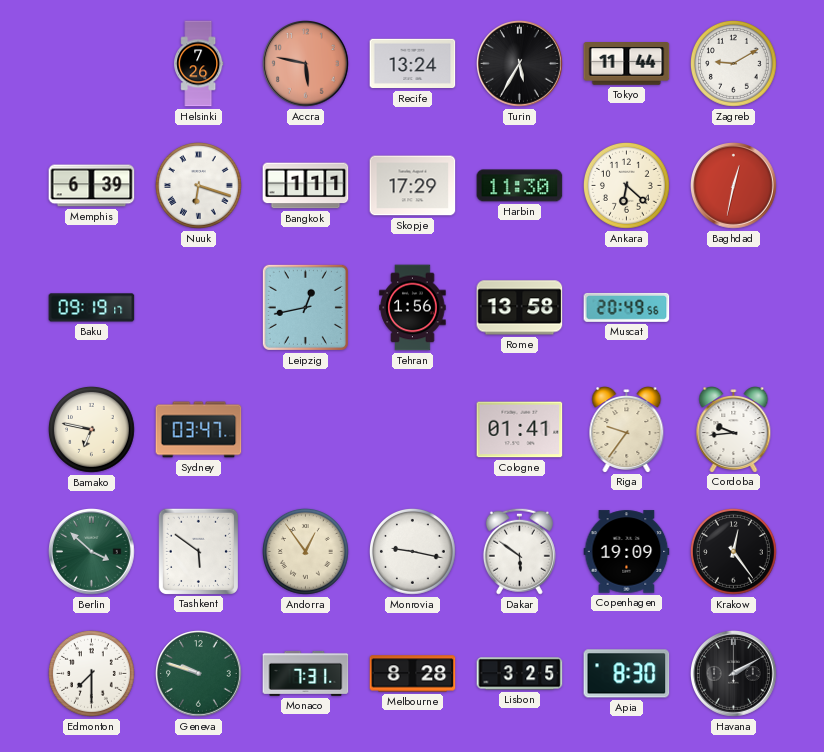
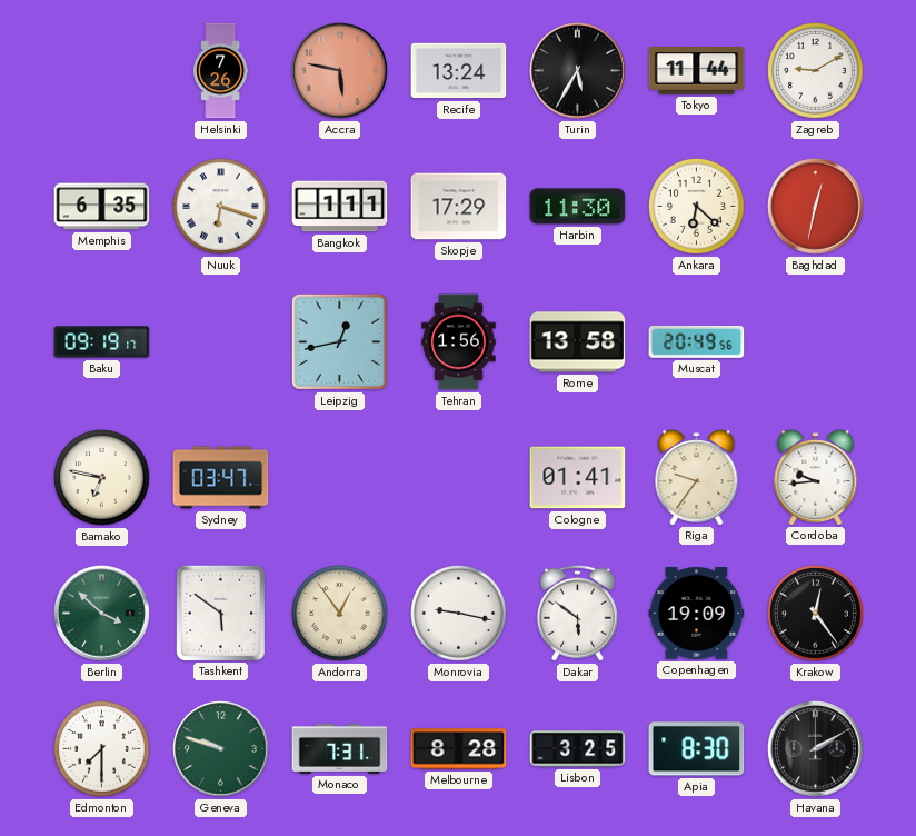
Memphis: 6:39 -> 6:35 (102, 207)
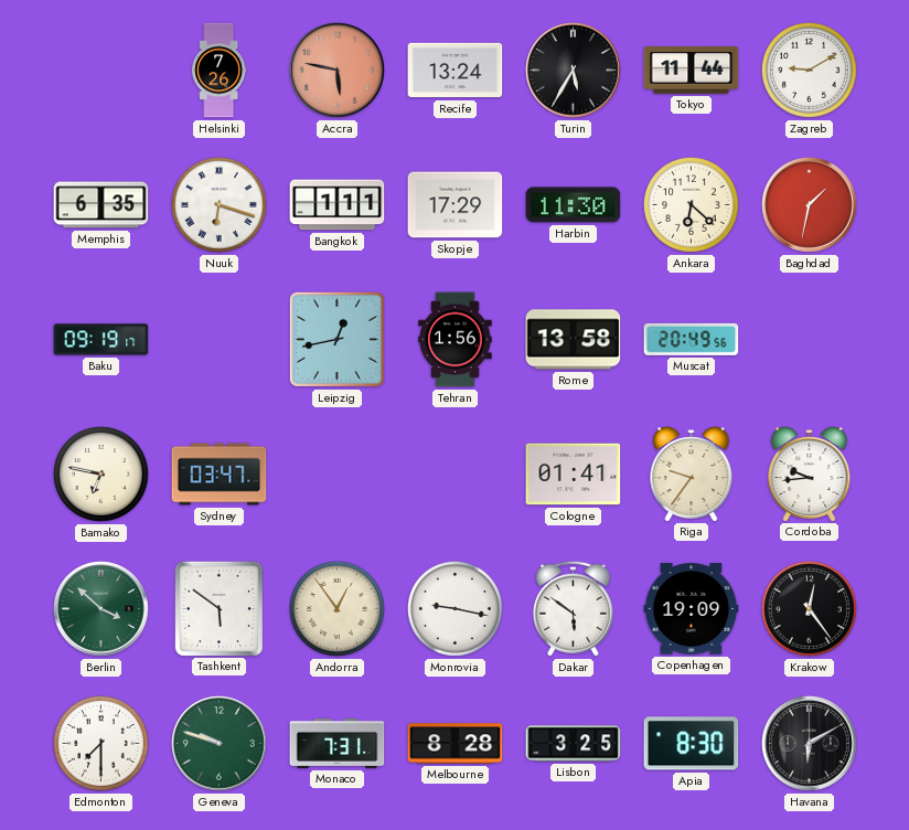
Baghdad: 12:32 -> 1:32 (810, 205)
Havana: 2:10 -> 6:10 (810, 744)
